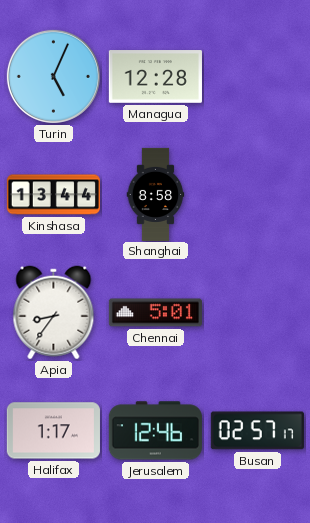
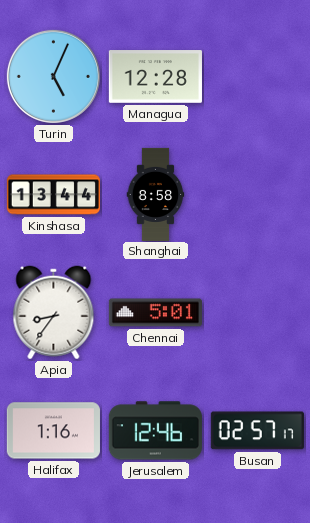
Halifax: 1:17 -> 1:16 (53, 431)
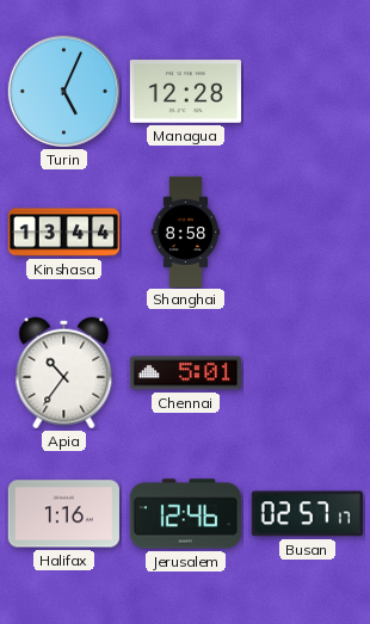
Apia: 8:36 -> 10:36 (64, 373)
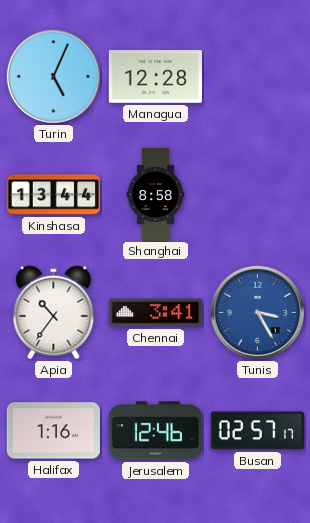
Chennai: 5:01 -> 3:41 (155, 313)
Tunis: none -> 3:25 (257, 312)
